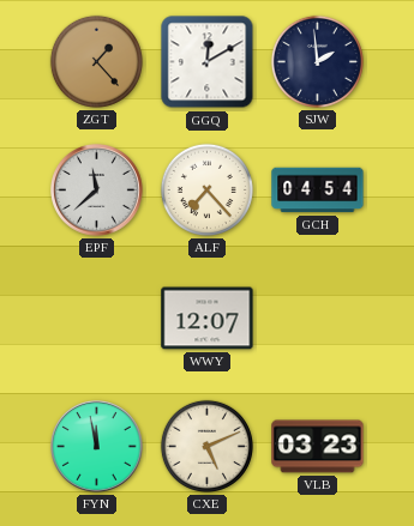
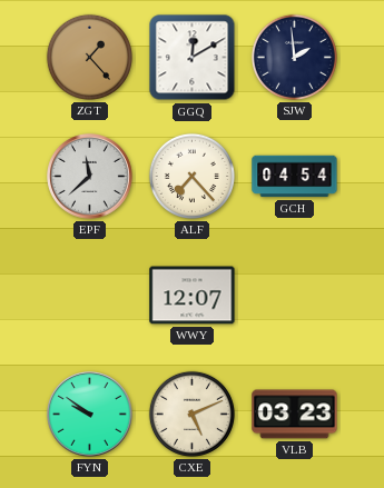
FYN: 11:58 -> 9:51 (90, 415)
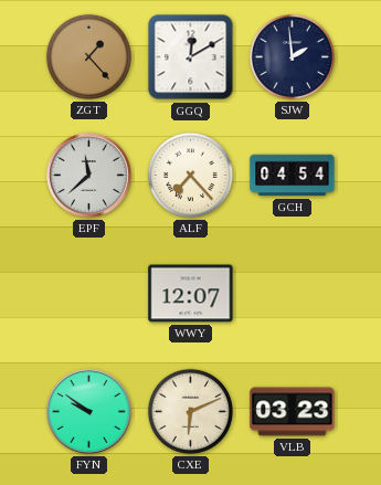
CXE: 5:11 -> 6:11 (190, 411)
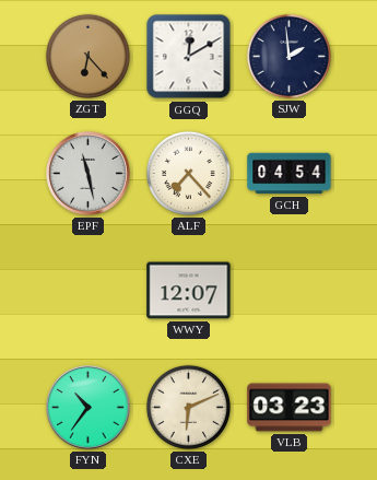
ZGT: 1:23 -> 6:23 (87, 56)
EPF: 11:38 -> 11:28 (89, 174)
FYN: 9:51 -> 10:36 (89, 408)
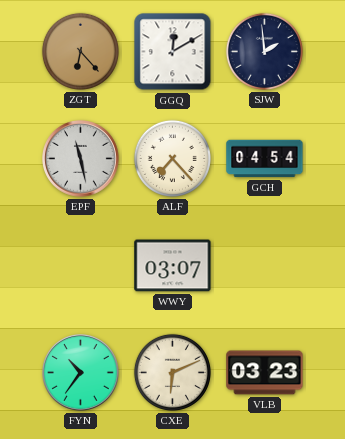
WWY: 12:07 -> 03:07 (173, 266)
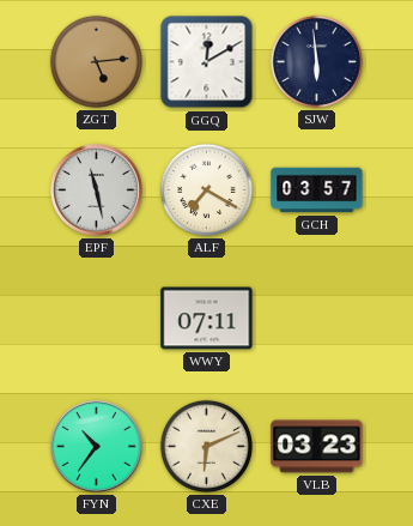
ZGT: 6:23 -> 5:14 (96, 61)
SJW: 1:59 -> 5:59 (316, 61)
ALF: 7:23 -> 7:20 (206, 189)
GCH: 04:54 -> 03:57 (317, 191)
WWY: 03:07 -> 07:11 (207, 319)
